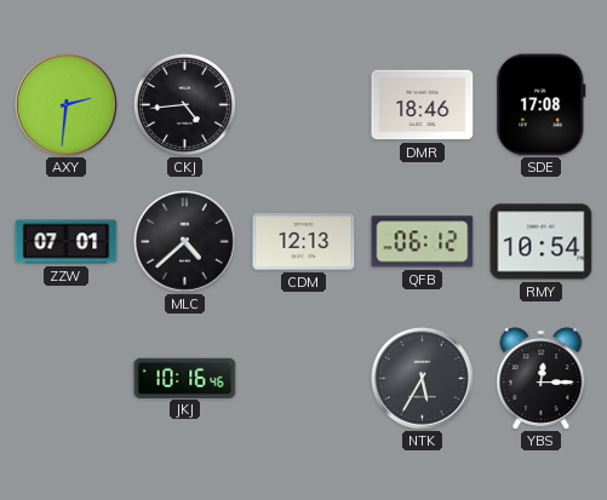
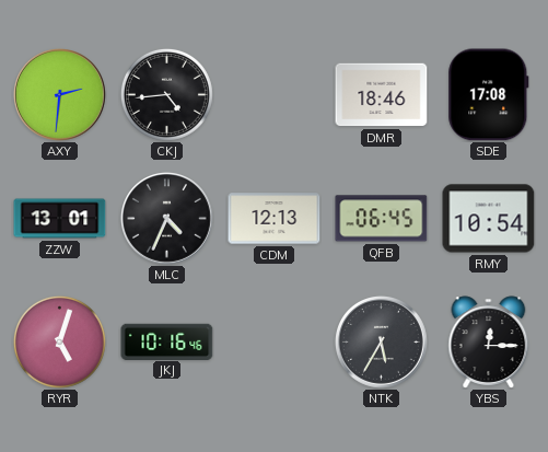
ZZW: 07:01 -> 13:01 (60, 219)
MLC: 4:38 -> 4:34 (167, 219)
QFB: 06:12 -> 06:45 (382, 219)
RYR: none -> 5:03 (59, 341)
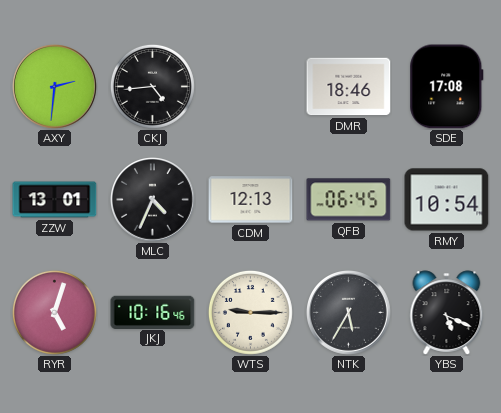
WTS: none -> 9:15 (250, 312)
YBS: 12:15 -> 5:19 (447, 313)
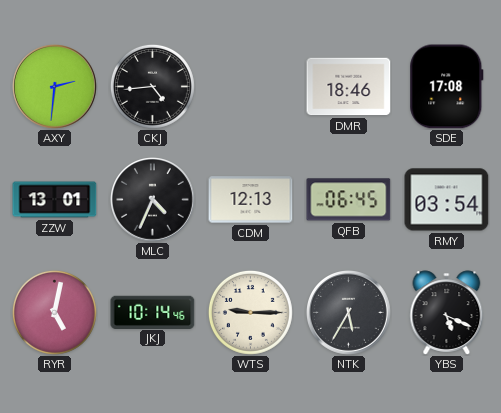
RMY: 10:54 -> 03:54 (447, 200)
RYR: 5:03 -> 5:02 (54, 312)
JKJ: 10:16 -> 10:14 (153, 312)
